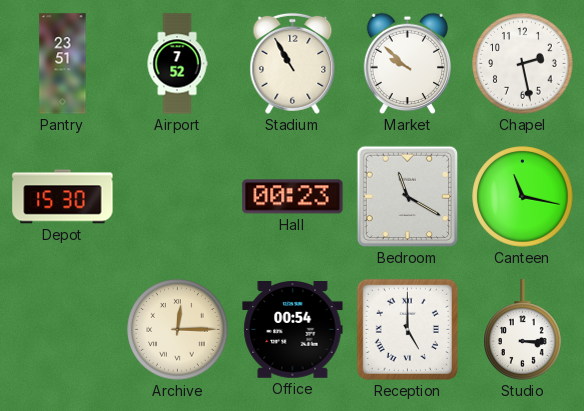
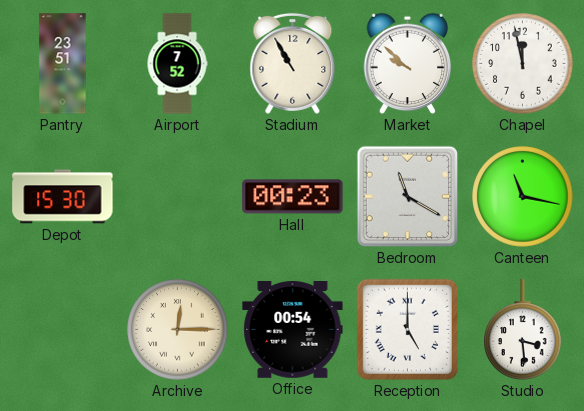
Chapel: 2:28 -> 11:58 (523, 64)
Studio: 3:15 -> 3:29 (523, 330)
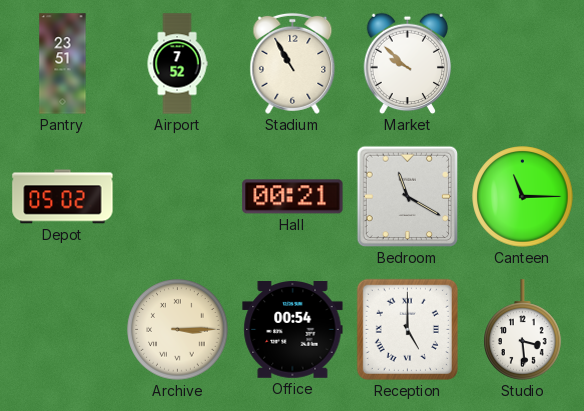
Chapel: 11:58 -> none (523, 64)
Depot: 15:30 -> 05:02 (63, 197)
Hall: 00:23 -> 00:21 (293, 197)
Canteen: 11:17 -> 11:15 (523, 197)
Archive: 12:15 -> 3:15 (178, 330)
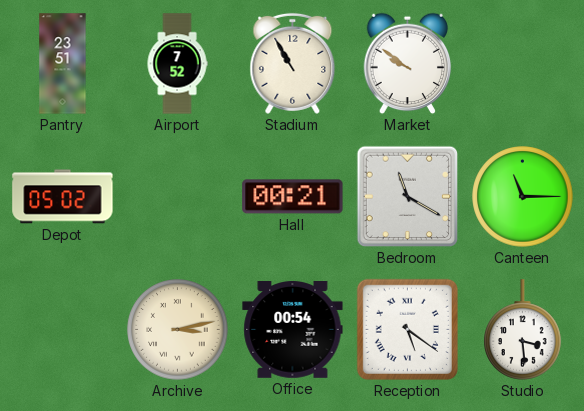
Market: 9:52 -> 9:51 (408, 64)
Archive: 3:15 -> 3:13 (178, 330)
Reception: 5:00 -> 5:21 (407, 329)
